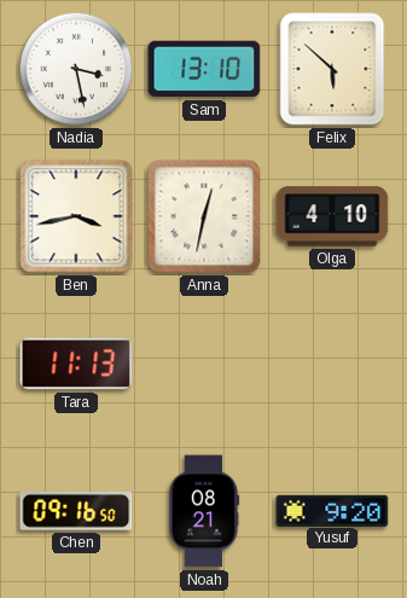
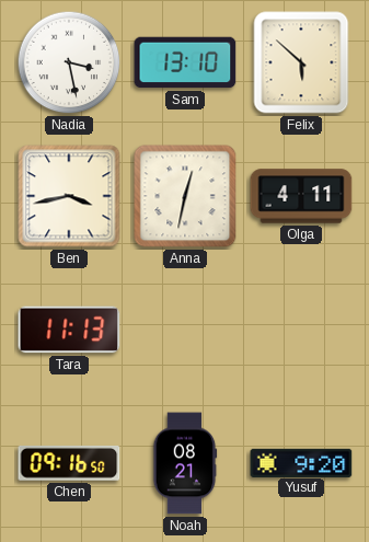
Olga: 4:10 -> 4:11 (301, 196)
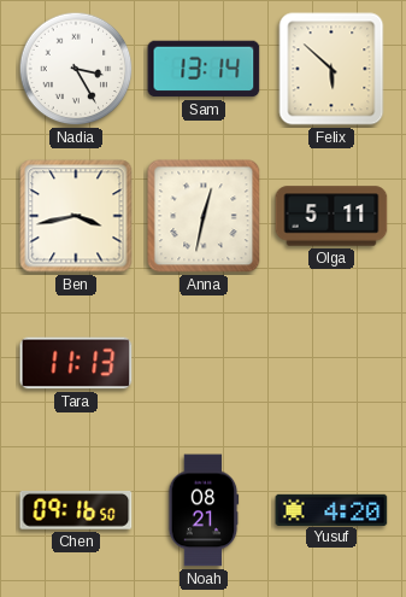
Nadia: 3:28 -> 3:25 (76, 69)
Sam: 13:10 -> 13:14 (204, 69)
Olga: 4:11 -> 5:11 (331, 216)
Yusuf: 9:20 -> 4:20 (331, 509)
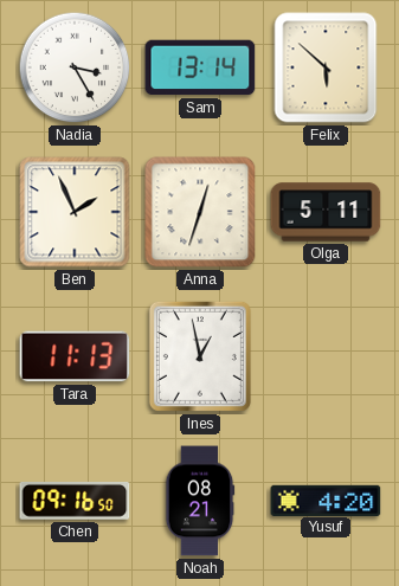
Ben: 3:43 -> 1:56 (75, 212)
Anna: 12:32 -> 12:33 (200, 212)
Ines: none -> 12:58 (200, 356)
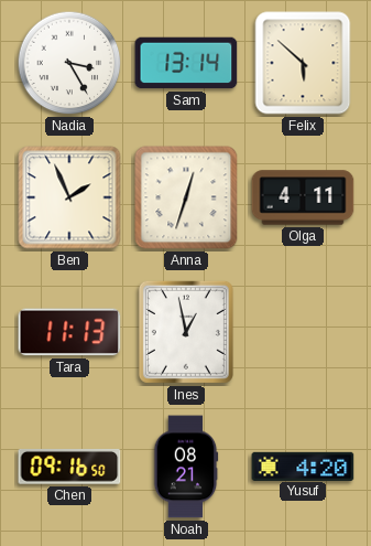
Olga: 5:11 -> 4:11 (303, 197)
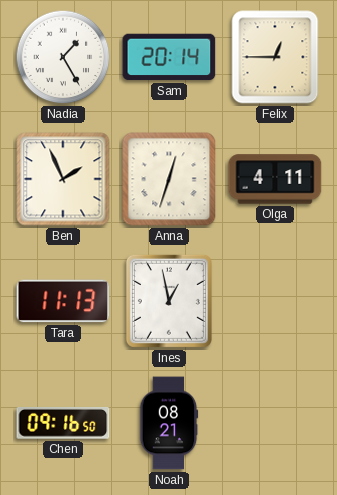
Nadia: 3:25 -> 1:25 (63, 57)
Sam: 13:14 -> 20:14 (169, 57)
Felix: 5:52 -> 12:45 (275, 57)
Yusuf: 4:20 -> none (303, 465)
